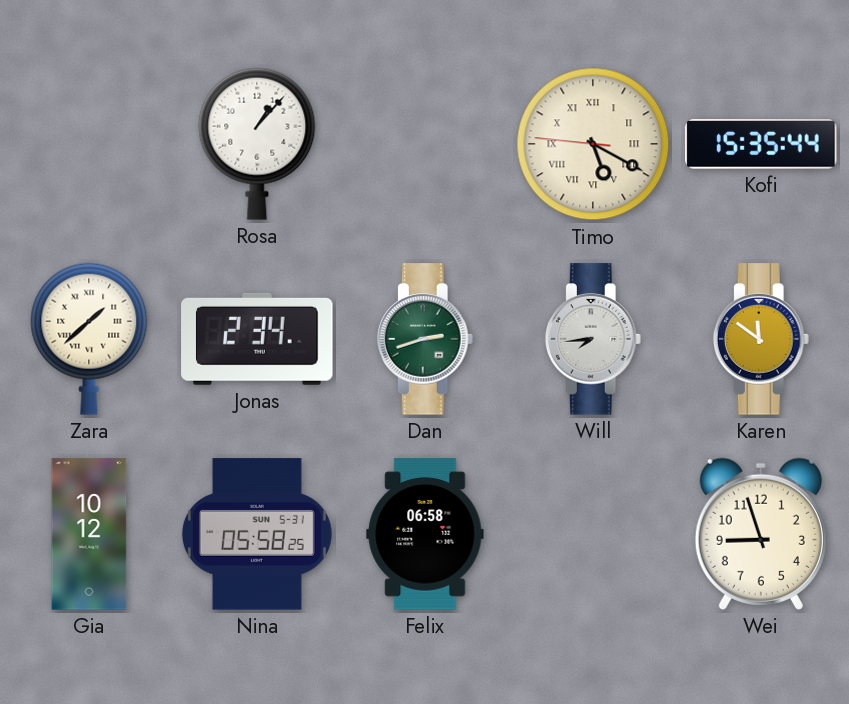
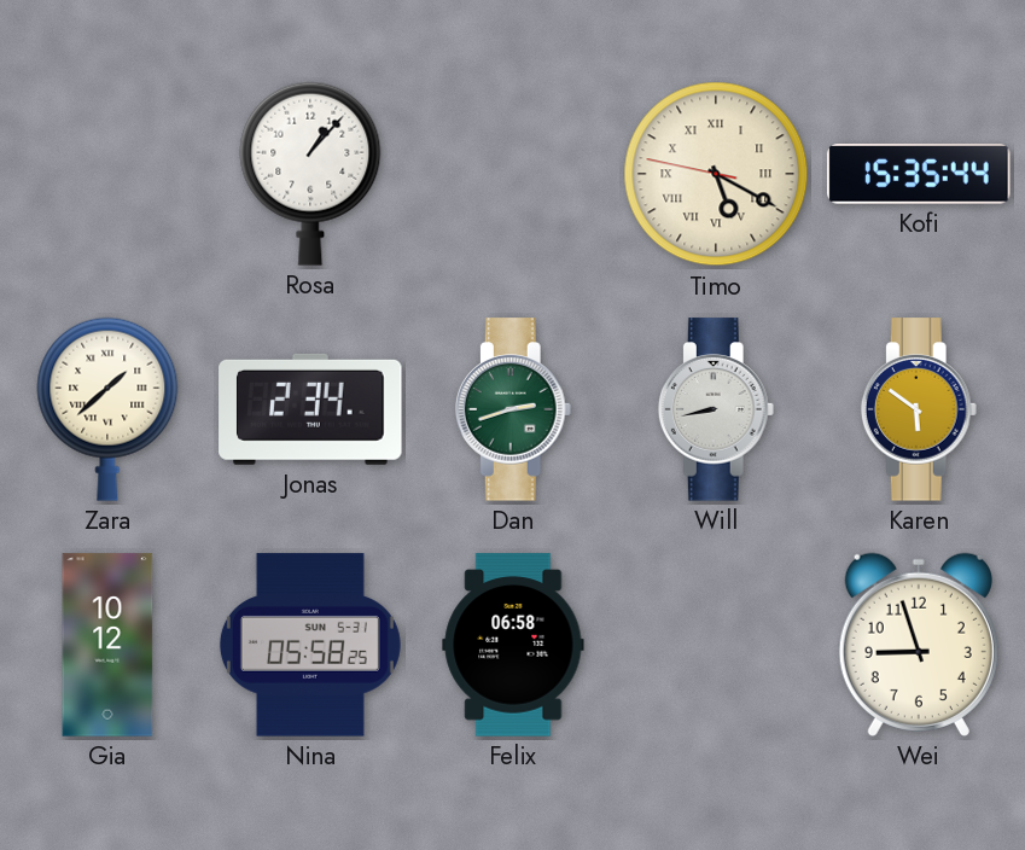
Timo: 5:19:46 -> 5:19:47 (716, 174)
Will: 7:44 -> 8:43 (716, 409)
Karen: 11:51 -> 5:51 (919, 409)
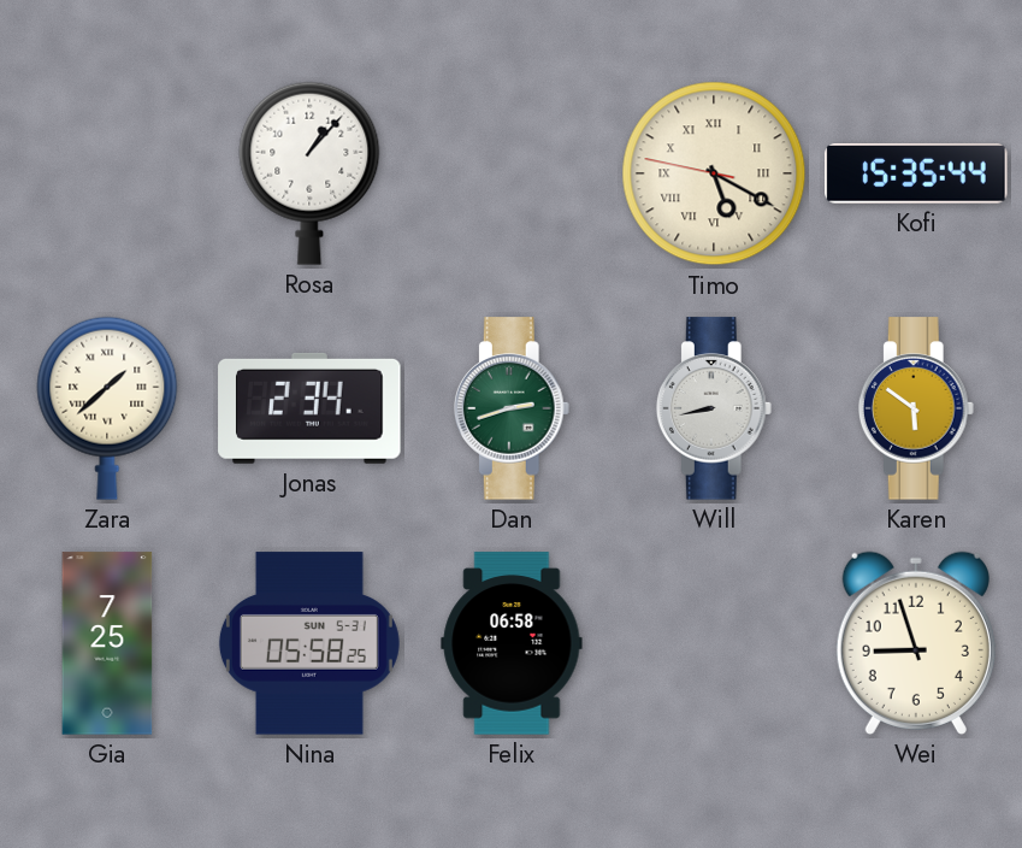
Gia: 10:12 -> 7:25 (107, 643)
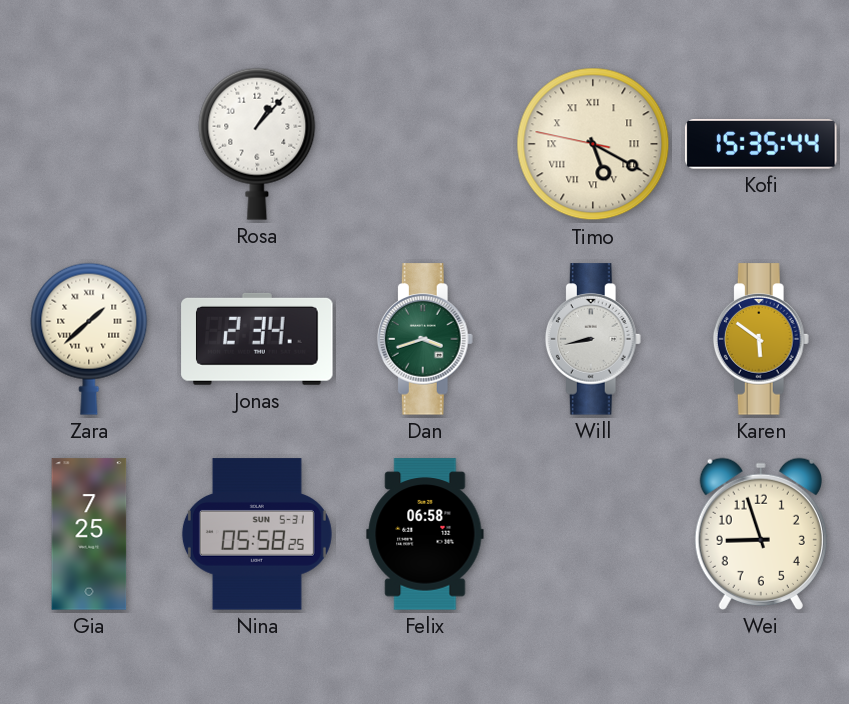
Dan: 2:42 -> 3:42 (425, 339)
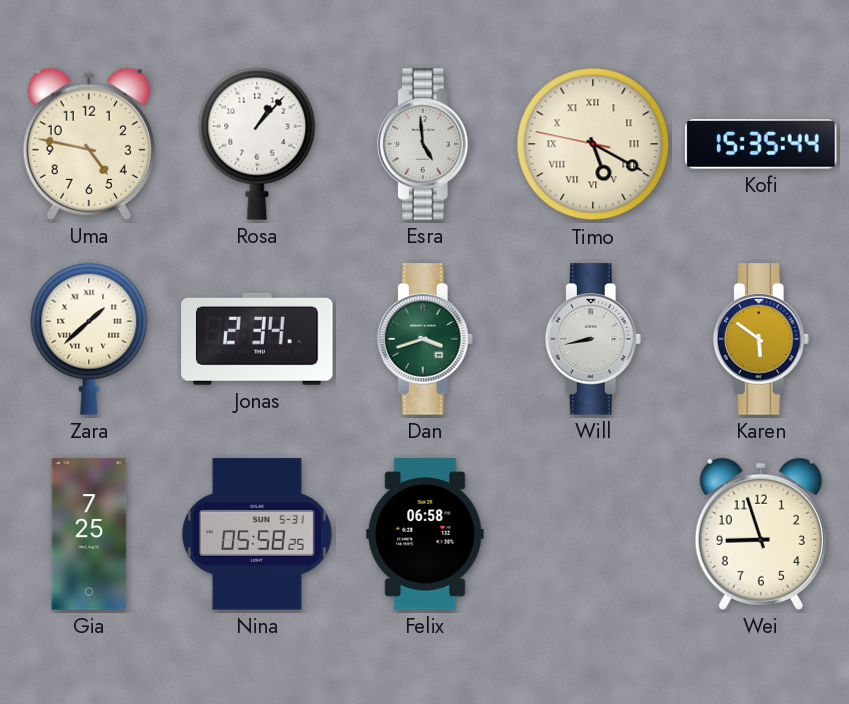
Uma: none -> 4:47 (89, 144)
Esra: none -> 4:59 (425, 144)
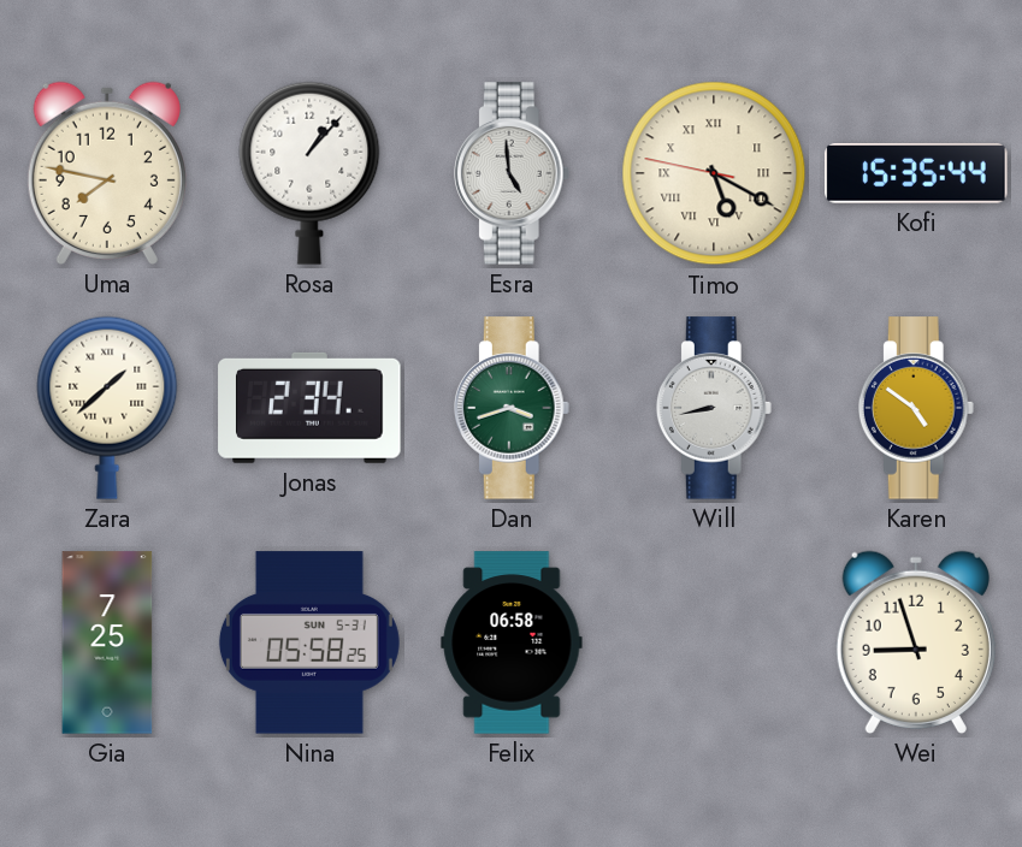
Uma: 4:47 -> 7:47 (107, 173)
Karen: 5:51 -> 4:51 (916, 408)
